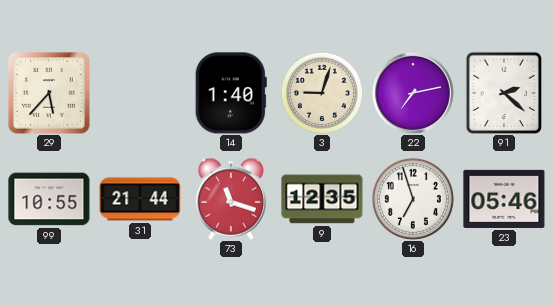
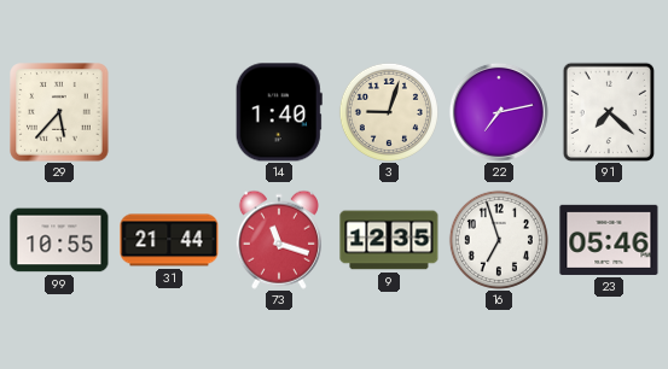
91: 2:22 -> 7:22 (608, 111)
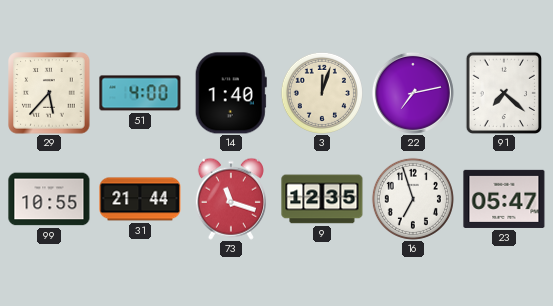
51: none -> 4:00 (140, 93)
3: 9:03 -> 12:03 (322, 93)
23: 05:46 -> 05:47 (504, 199)
